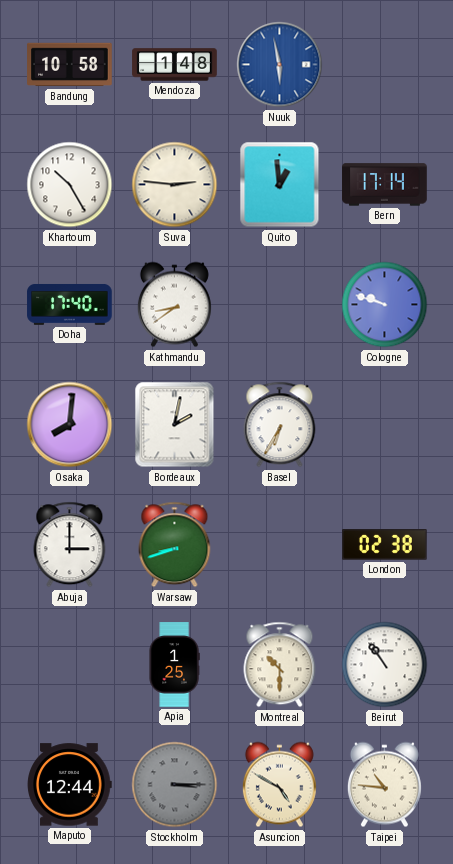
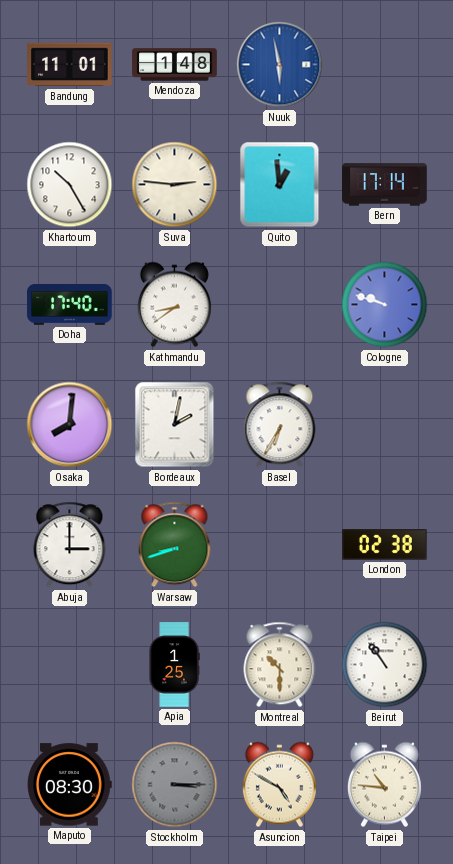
Bandung: 10:58 -> 11:01 (70, 65)
Maputo: 12:44 -> 08:30 (70, 785)
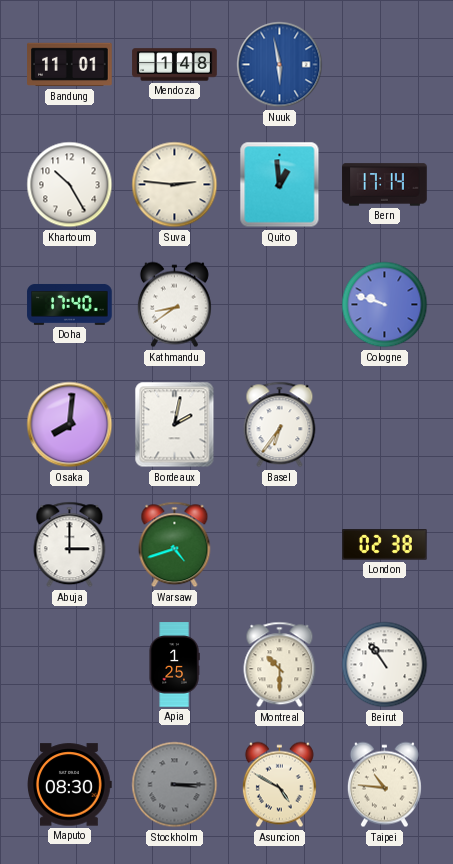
Basel: 6:35 -> 6:36 (280, 425)
Warsaw: 8:42 -> 4:42 (175, 545)
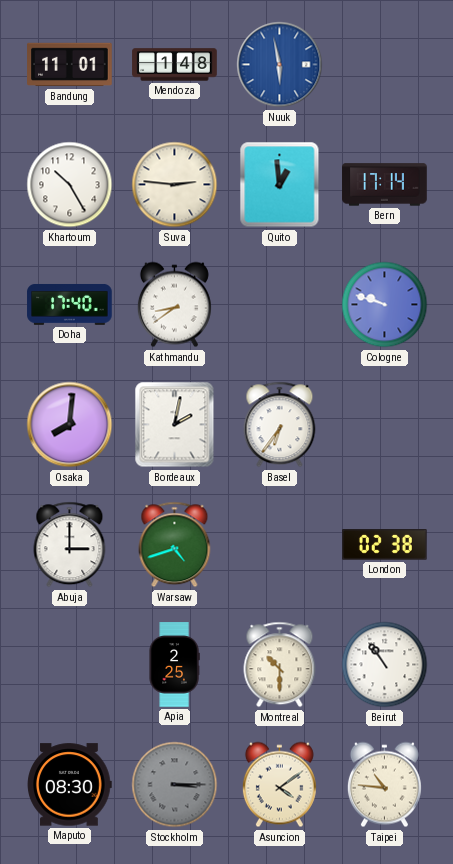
Apia: 1:25 -> 2:25 (174, 665)
Asuncion: 4:50 -> 4:09 (279, 785)
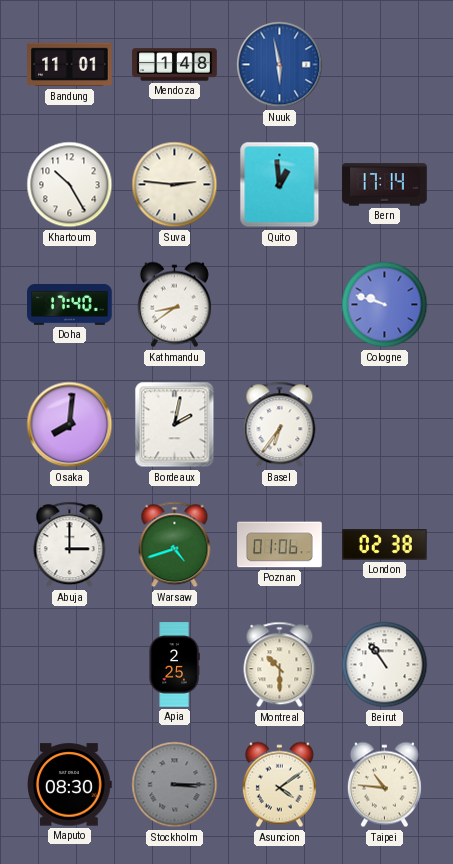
Poznan: none -> 01:06 (280, 545)
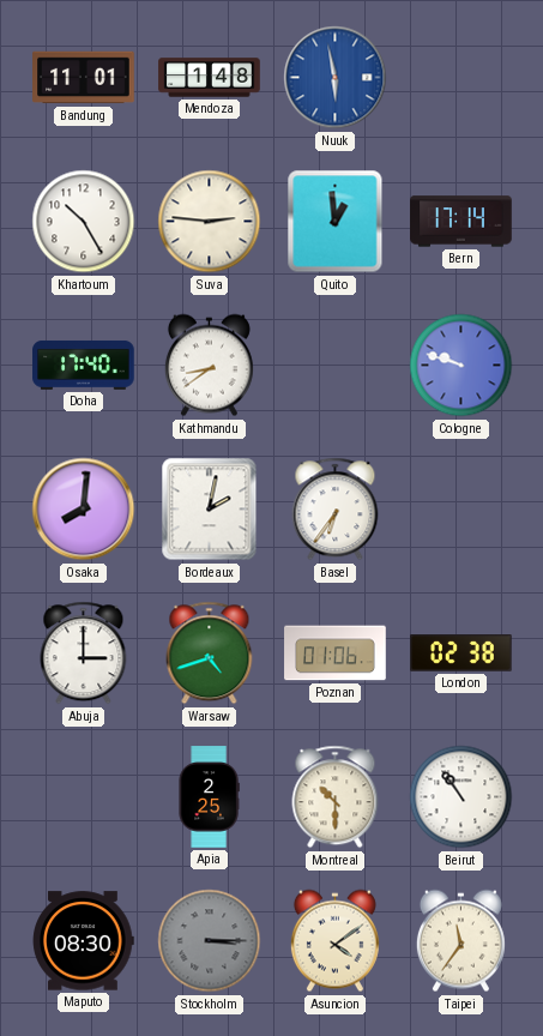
Taipei: 10:46 -> 11:36 (460, 941)
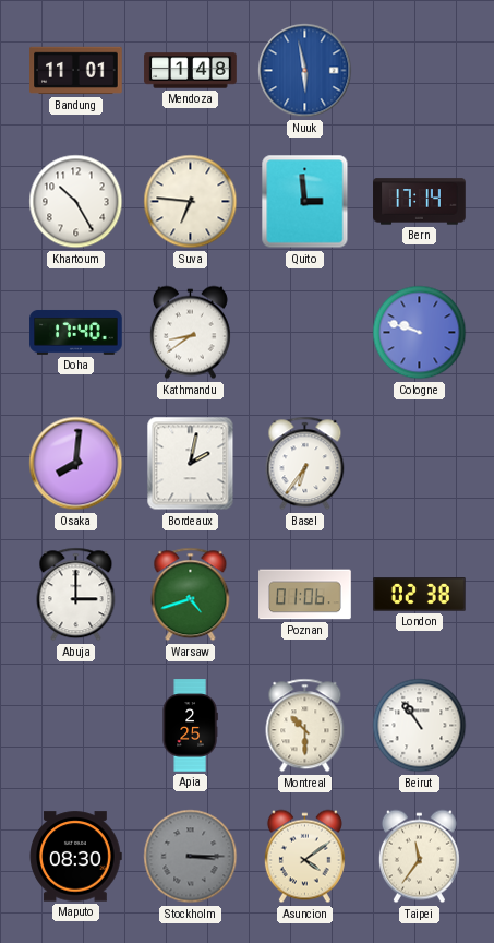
Suva: 2:46 -> 6:46 (191, 202)
Quito: 12:59 -> 2:59 (305, 202)
